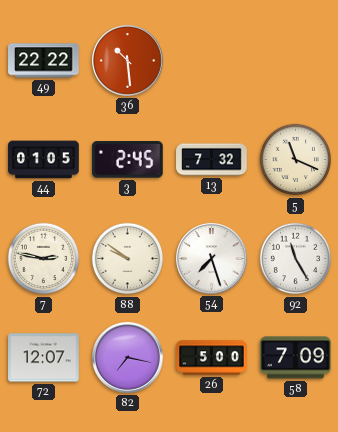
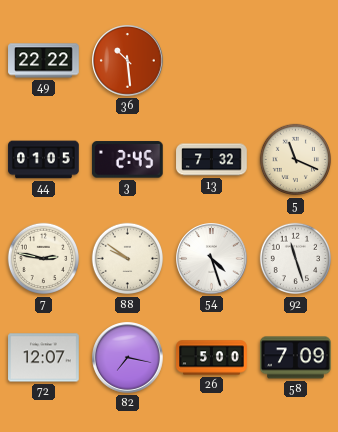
54: 7:27 -> 4:27 (212, 259)
92: 11:25 -> 11:27 (296, 259)
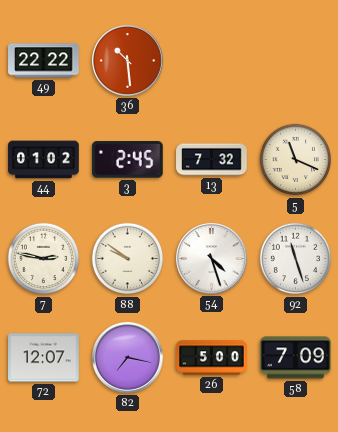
44: 01:05 -> 01:02 (44, 160)
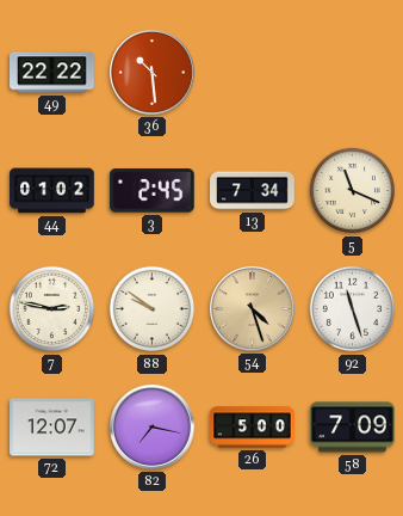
13: 7:32 -> 7:34 (253, 191)
54 dial: white -> champagne (253, 309)
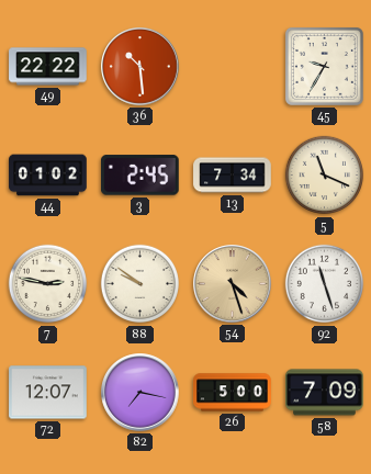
45: none -> 9:35 (324, 66)
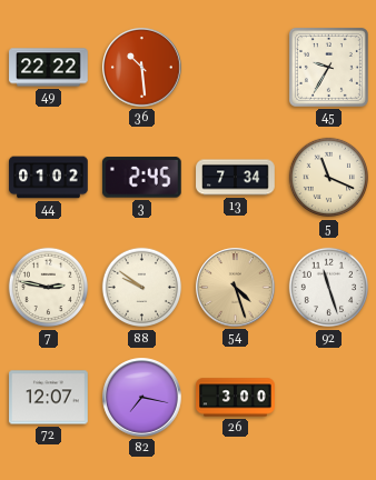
26: 5:00 -> 3:00 (236, 398)
58: 7:09 -> none (325, 393)
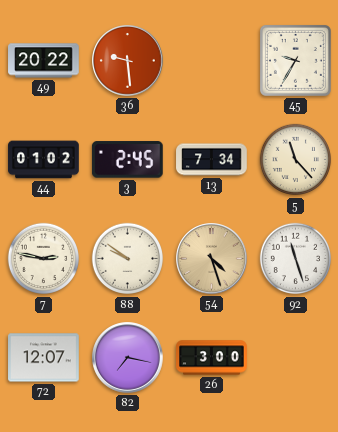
49: 22:22 -> 20:22 (44, 61)
36: 10:29 -> 9:29 (128, 61)
5: 11:19 -> 11:23 (296, 160)
